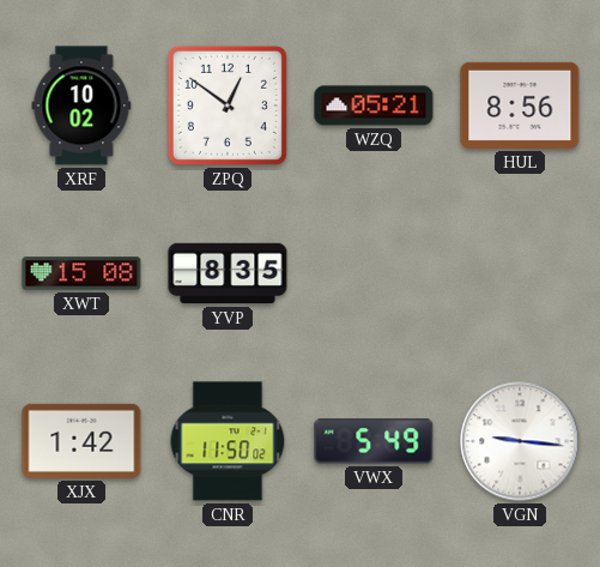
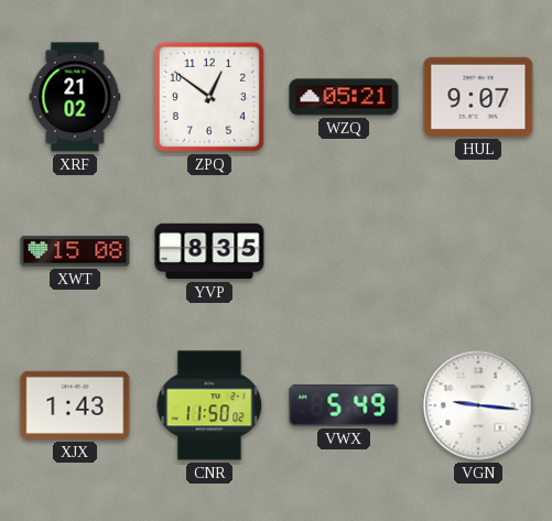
XRF: 10:02 -> 21:02 (75, 97)
HUL: 8:56 -> 9:07 (478, 97)
XJX: 1:42 -> 1:43 (75, 405)
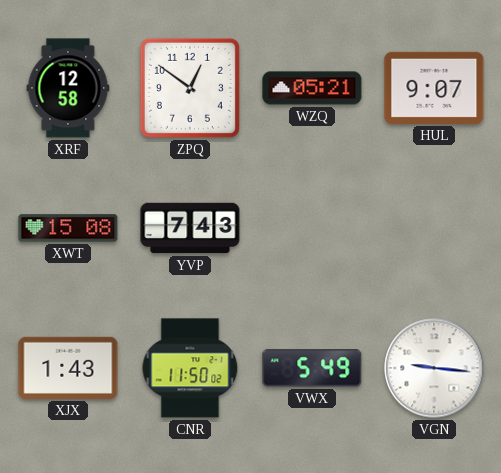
XRF: 21:02 -> 12:58 (68, 88)
YVP: 8:35 -> 7:43 (190, 228)
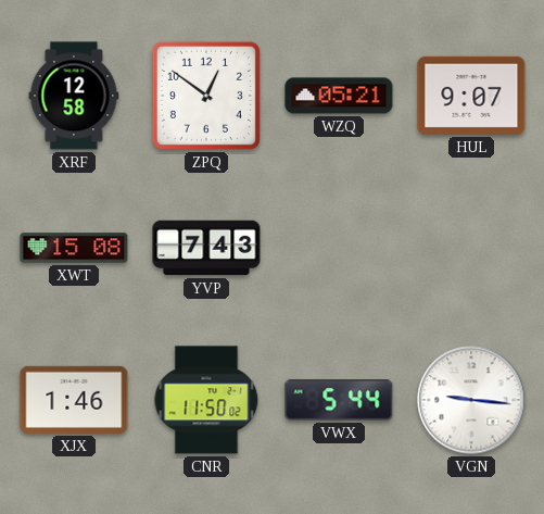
XJX: 1:43 -> 1:46 (74, 400)
VWX: 5:49 -> 5:44 (339, 400)
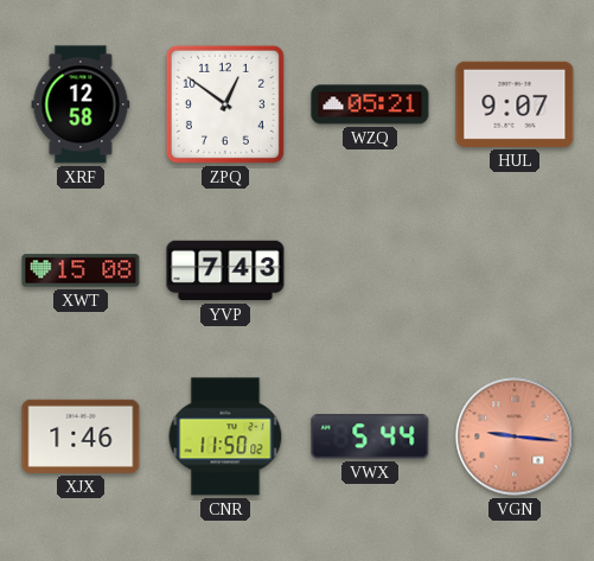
VGN dial: white -> salmon (515, 436)
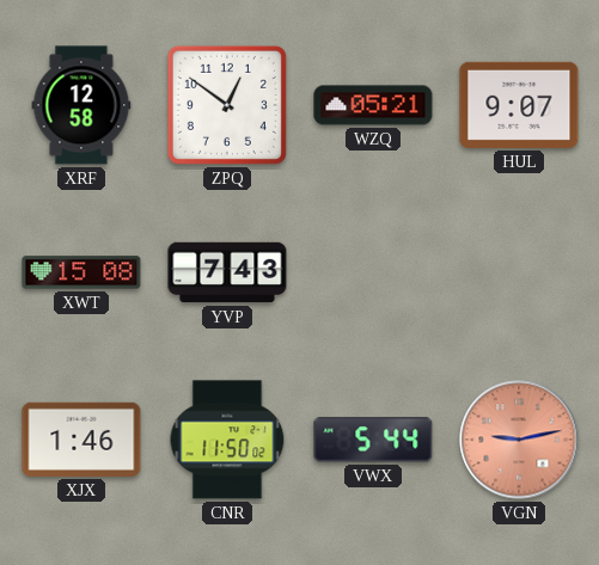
VGN: 9:16 -> 9:13 (519, 440)
